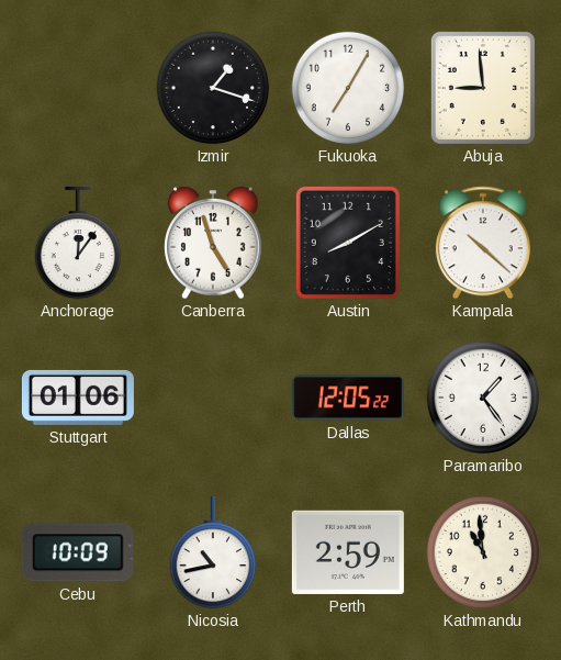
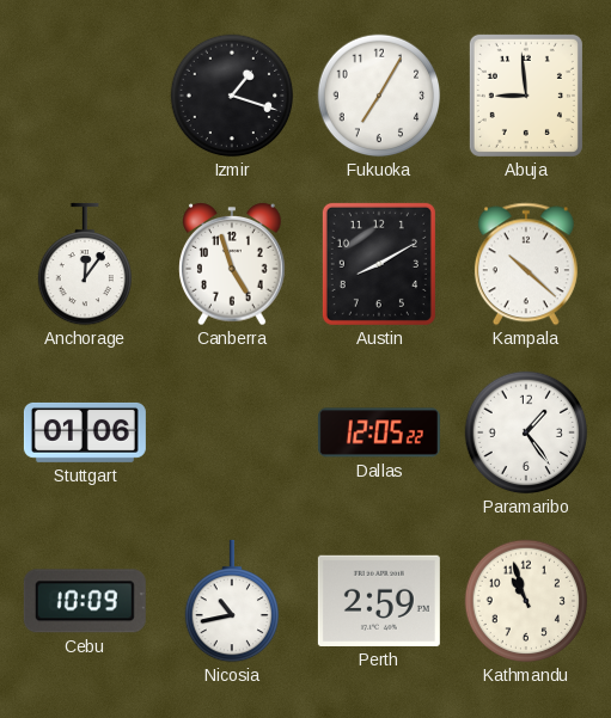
Kathmandu: 10:59 -> 10:57 (526, 601)
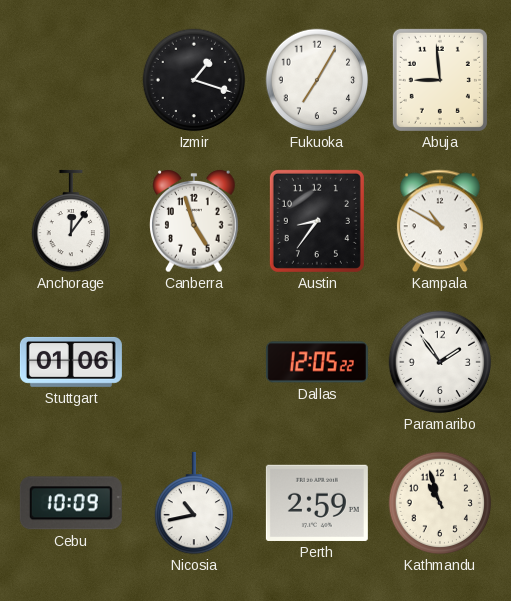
Austin: 8:10 -> 8:36 (317, 221)
Kampala: 10:22 -> 10:50 (440, 221)
Paramaribo: 1:24 -> 1:54 (440, 362)
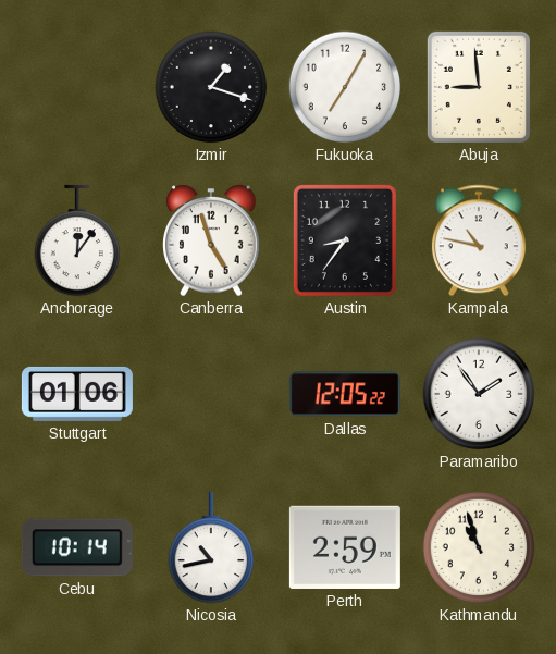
Kampala: 10:50 -> 10:47 (479, 240)
Cebu: 10:09 -> 10:14 (77, 547)
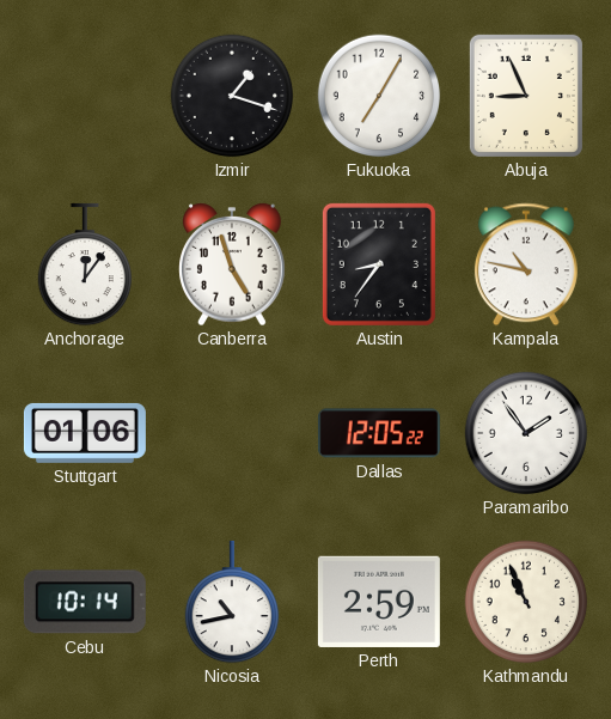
Abuja: 8:59 -> 8:56 (526, 96)
Kathmandu: 10:57 -> 10:56 (526, 602)
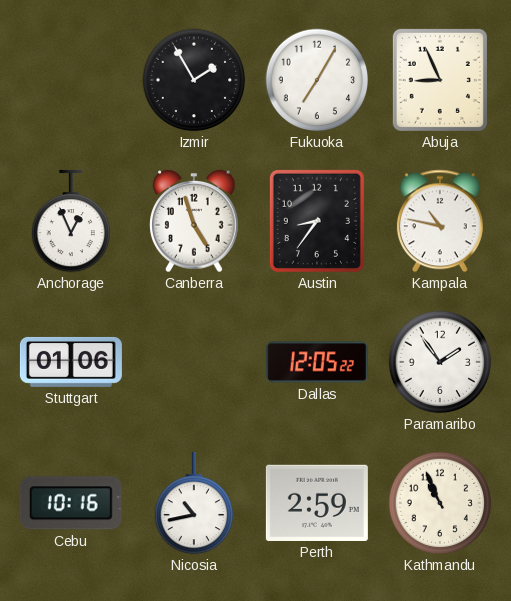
Izmir: 1:18 -> 1:55 (194, 80)
Anchorage: 12:06 -> 12:56 (71, 221)
Cebu: 10:14 -> 10:16 (71, 503)
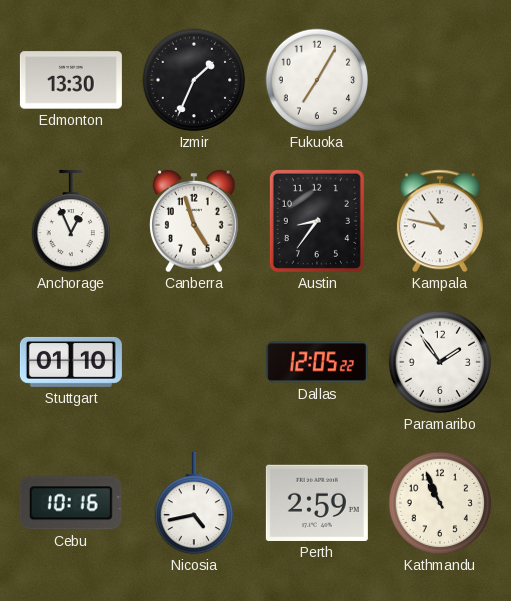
Edmonton: none -> 13:30 (71, 80)
Izmir: 1:55 -> 1:34 (194, 80)
Abuja: 8:56 -> none (440, 80)
Stuttgart: 01:06 -> 01:10 (71, 362)
Nicosia: 10:43 -> 4:43 (194, 503)
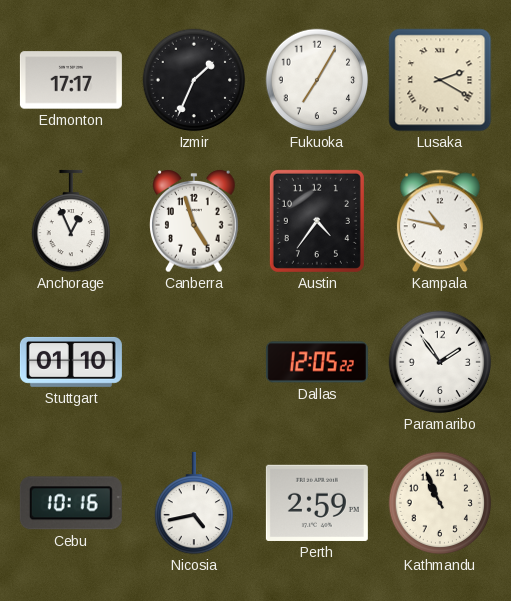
Edmonton: 13:30 -> 17:17 (71, 80)
Lusaka: none -> 2:20 (440, 80)
Austin: 8:36 -> 4:36 (317, 221)
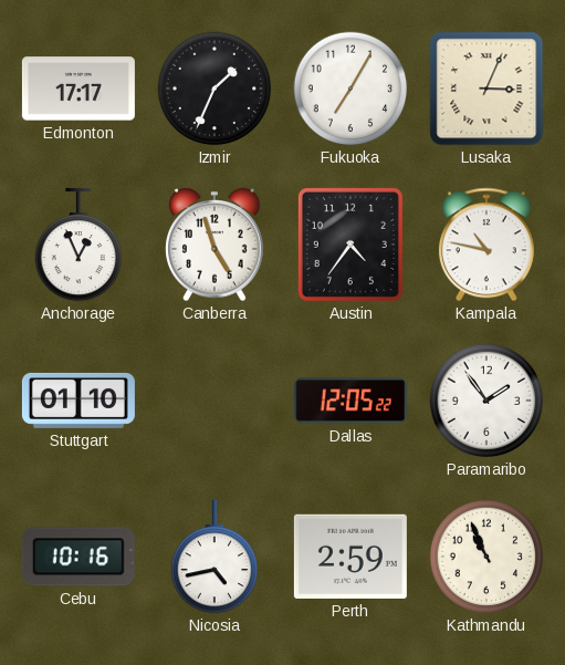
Lusaka: 2:20 -> 3:04 (486, 89)
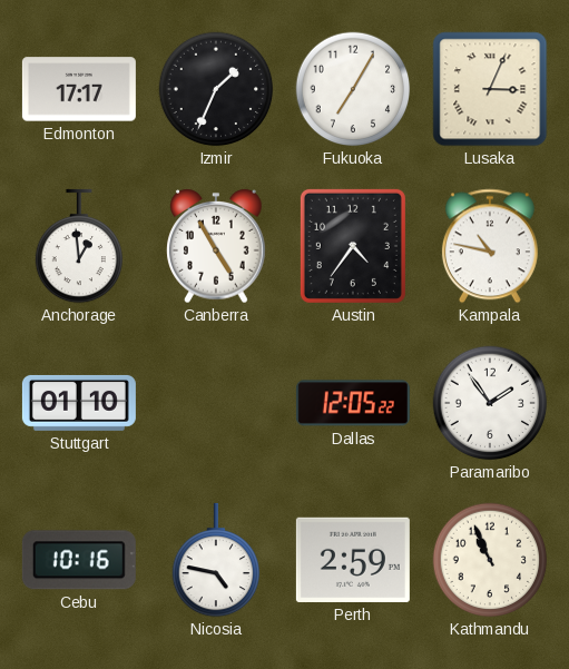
Anchorage: 12:56 -> 12:59 (79, 246)
Canberra: 4:57 -> 4:55 (216, 247)
Nicosia: 4:43 -> 4:47 (216, 560)
